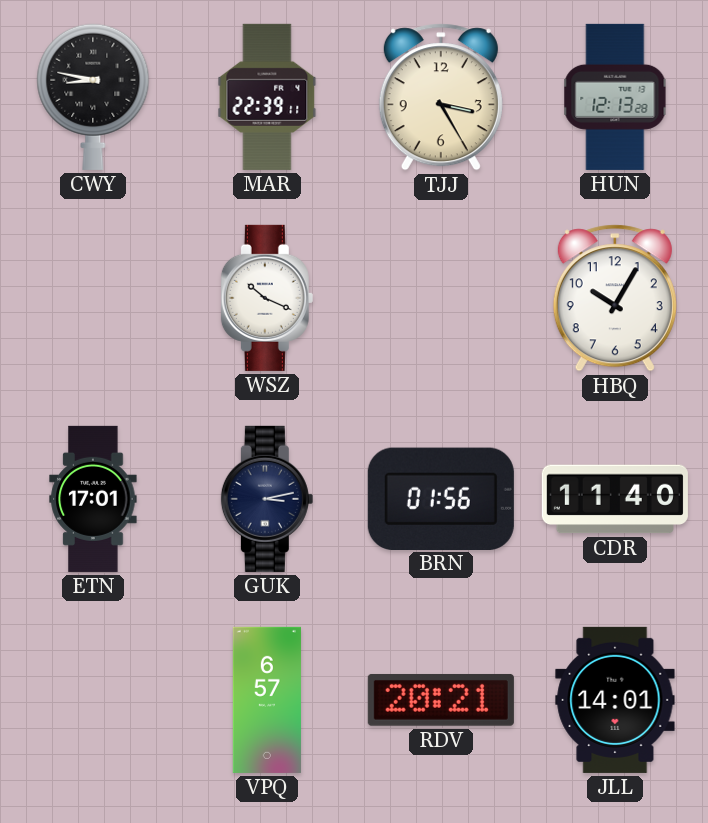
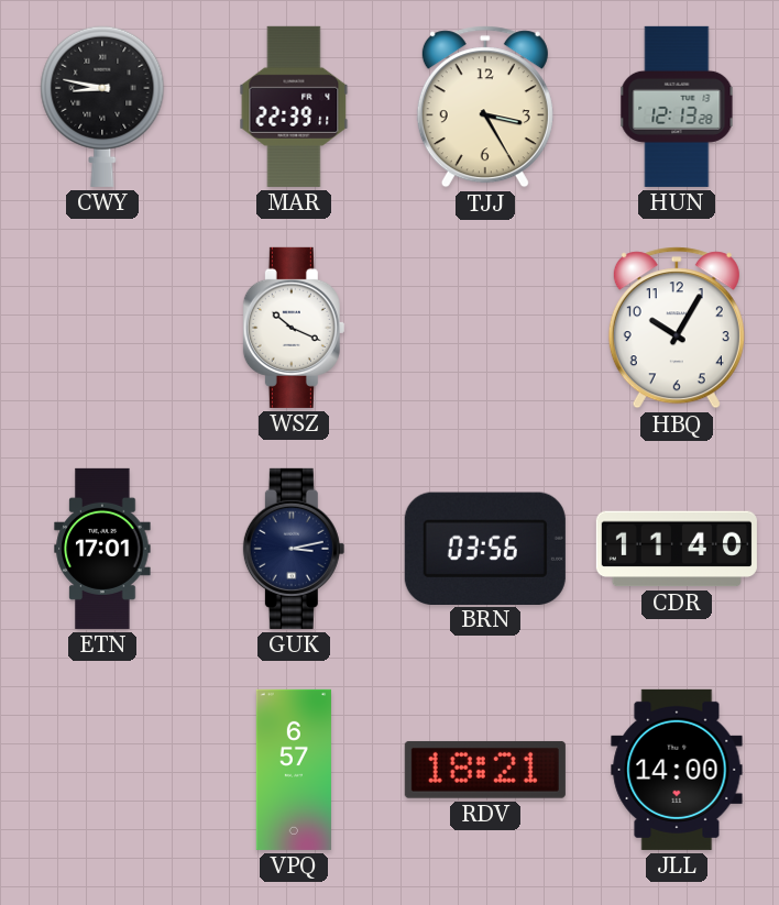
BRN: 01:56 -> 03:56 (485, 548)
RDV: 20:21 -> 18:21 (485, 770)
JLL: 14:01 -> 14:00 (677, 770)
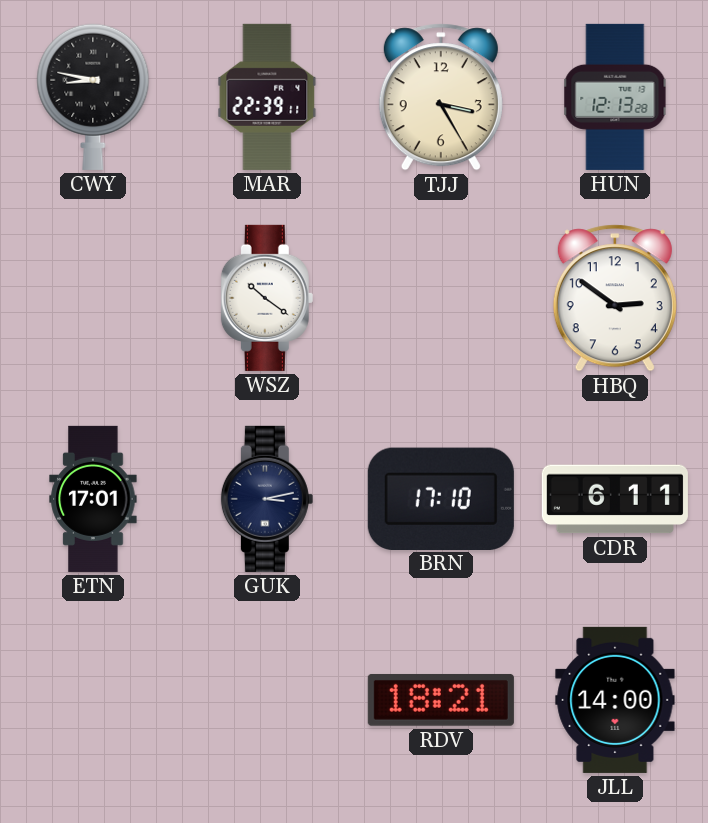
WSZ: 10:19 -> 10:21 (267, 298)
HBQ: 10:05 -> 2:51 (615, 298)
BRN: 03:56 -> 17:10 (441, 498)
CDR: 11:40 -> 6:11 (615, 499)
VPQ: 6:57 -> none (294, 770)
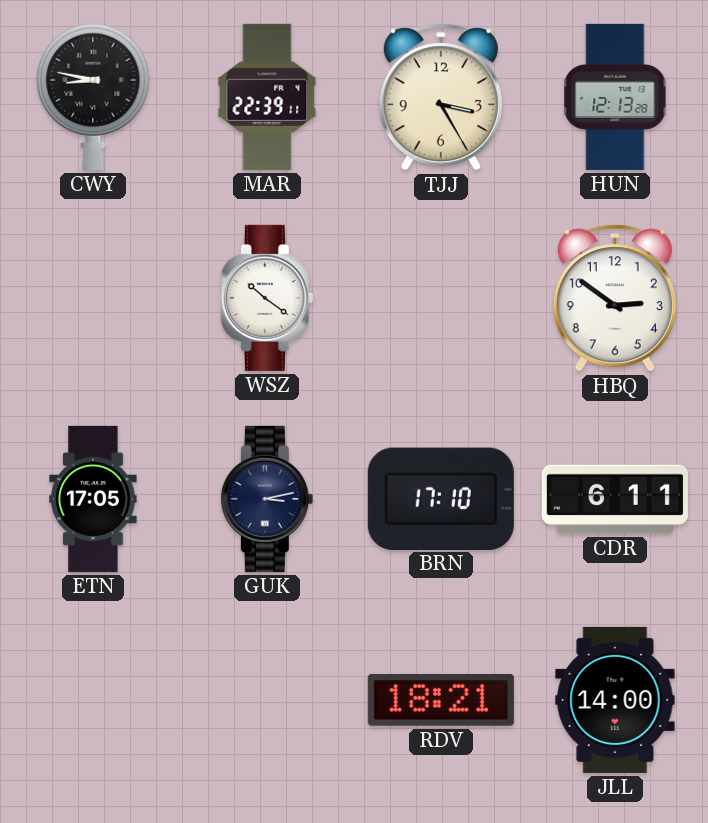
ETN: 17:01 -> 17:05 (93, 499)
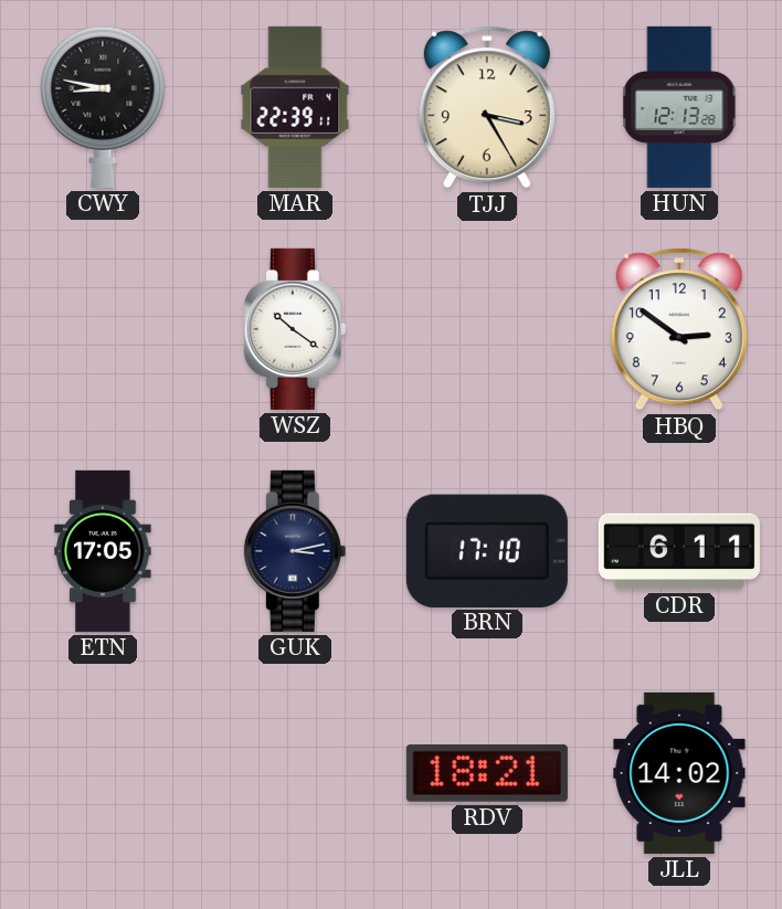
JLL: 14:00 -> 14:02 (679, 773)
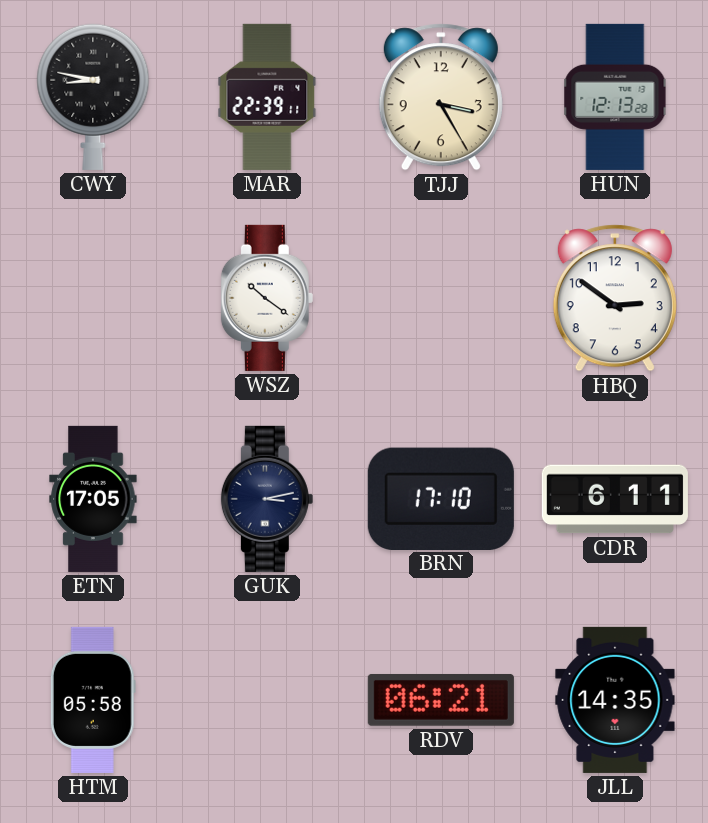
HTM: none -> 05:58 (93, 700)
RDV: 18:21 -> 06:21 (441, 700)
JLL: 14:02 -> 14:35 (615, 700)
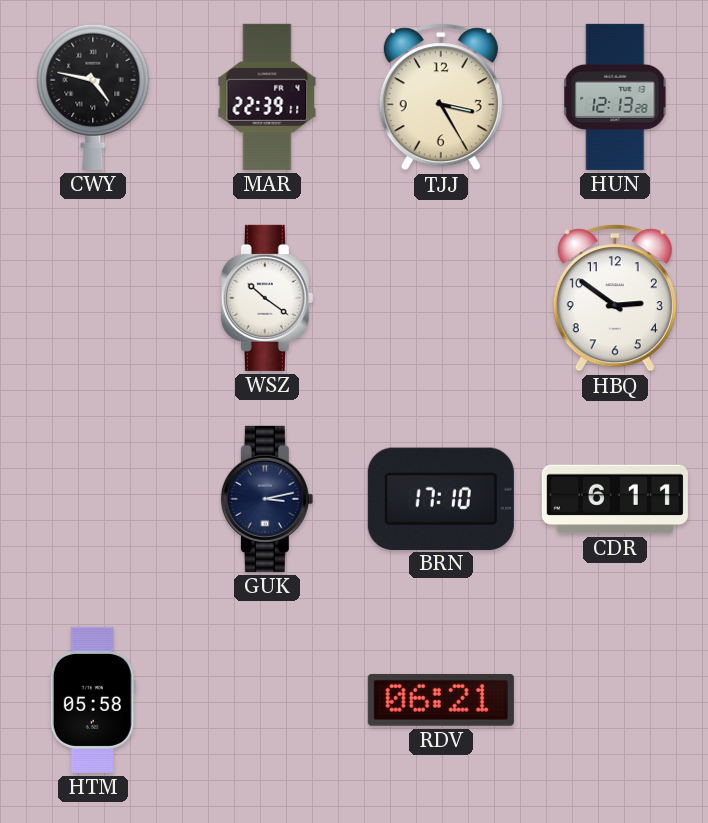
CWY: 8:47 -> 4:47 (93, 97)
ETN: 17:05 -> none (93, 499)
JLL: 14:35 -> none (615, 700)
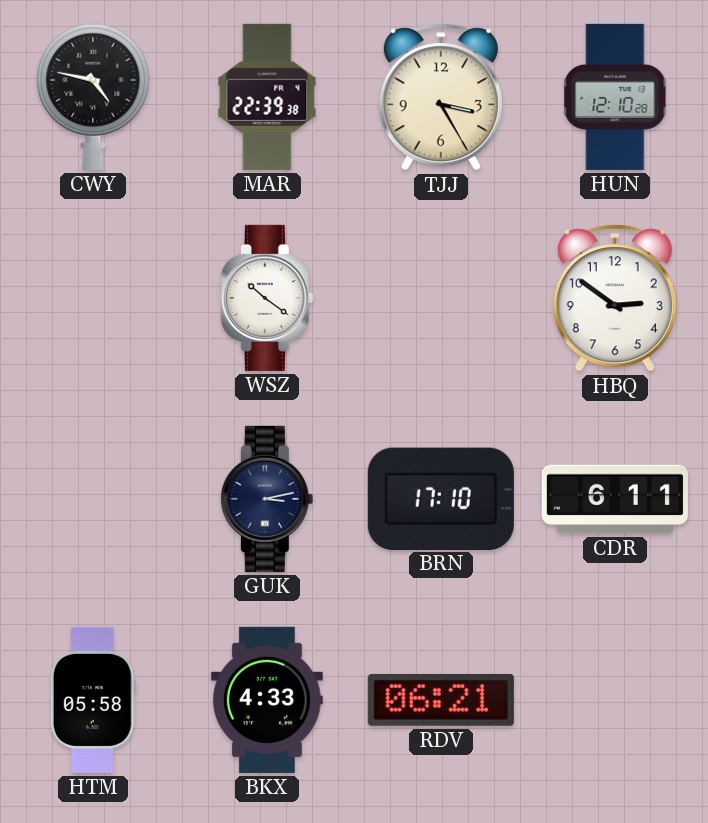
MAR: 22:39:11 -> 22:39:38 (267, 97)
HUN: 12:13 -> 12:10 (615, 97)
BKX: none -> 4:33 (267, 700)
